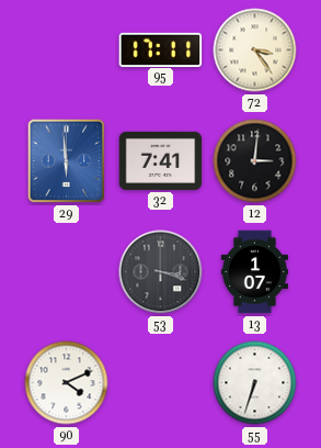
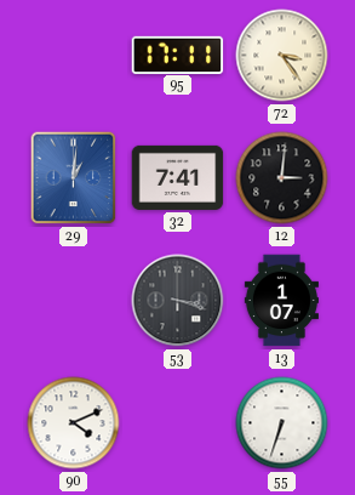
29: 5:59 -> 1:01 (74, 178)
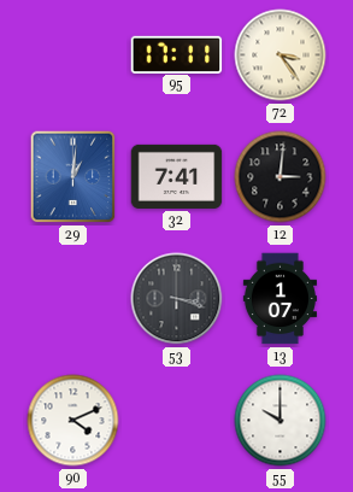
55: 6:33 -> 10:00 (281, 421)
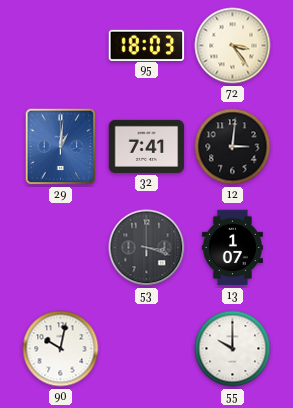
95: 17:11 -> 18:03 (147, 45)
90: 4:11 -> 10:02 (61, 349)
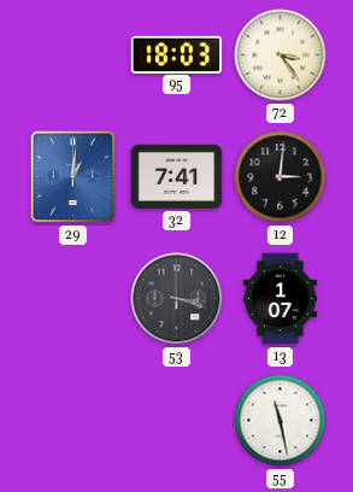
90: 10:02 -> none (61, 349)
55: 10:00 -> 11:28 (281, 421)
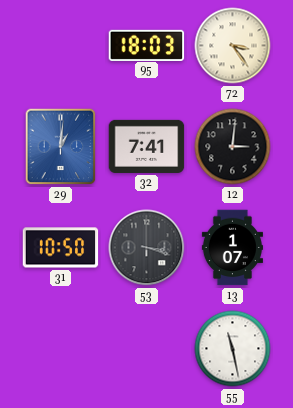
31: none -> 10:50 (61, 248)
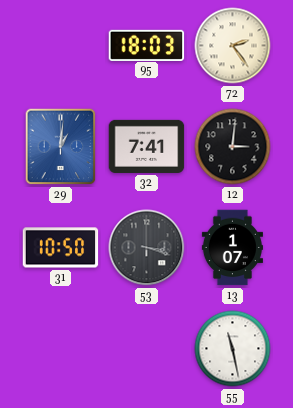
72: 3:24 -> 2:24 (233, 46)
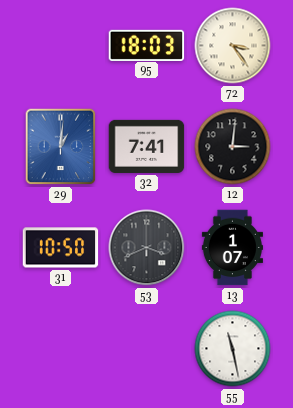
72: 2:24 -> 3:24 (233, 46)
53: 3:18 -> 3:41 (147, 248)
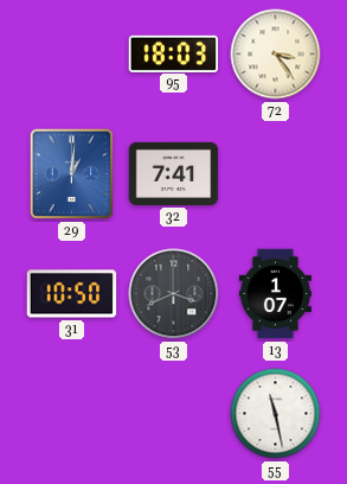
12: 3:01 -> none (233, 147)
